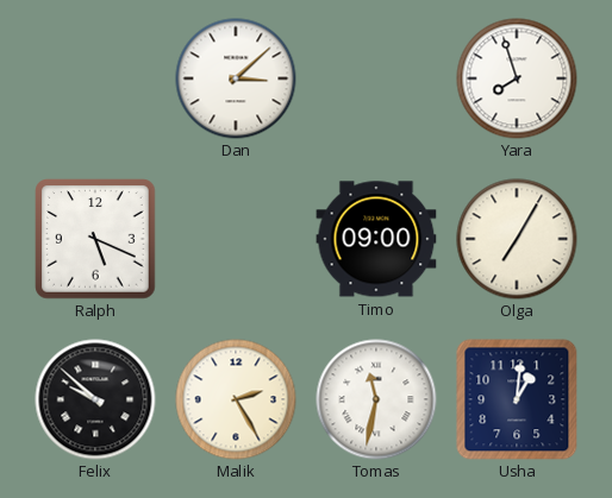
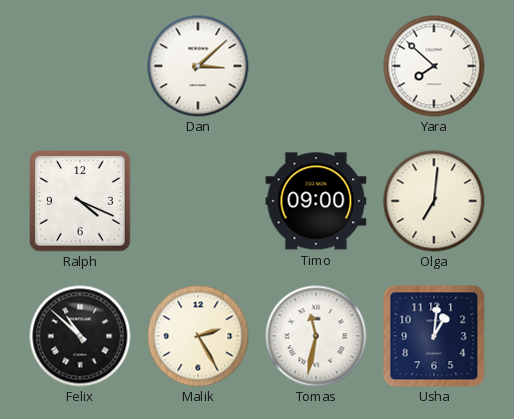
Yara: 7:57 -> 7:52 (434, 66)
Ralph: 5:19 -> 4:19 (80, 201)
Olga: 7:05 -> 7:01 (434, 201)
Felix: 9:52 -> 10:52 (80, 336)
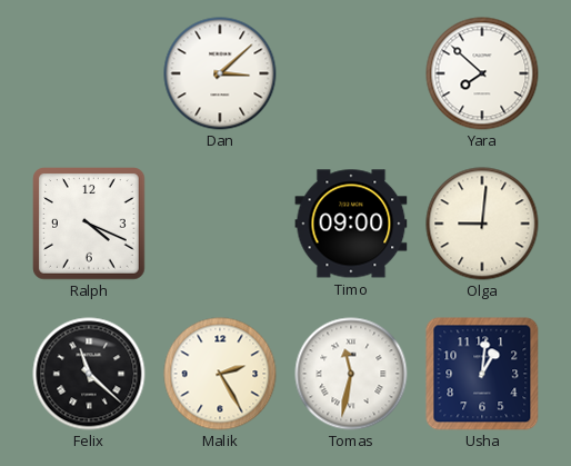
Olga: 7:01 -> 9:01 (482, 224)
Felix: 10:52 -> 11:22 (89, 374)
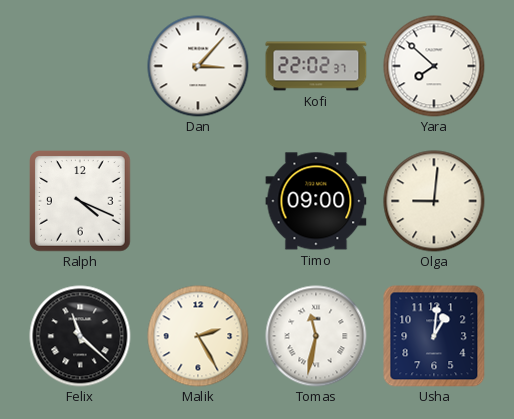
Dan: 3:08 -> 3:07 (198, 66)
Kofi: none -> 22:02 (316, 66)
